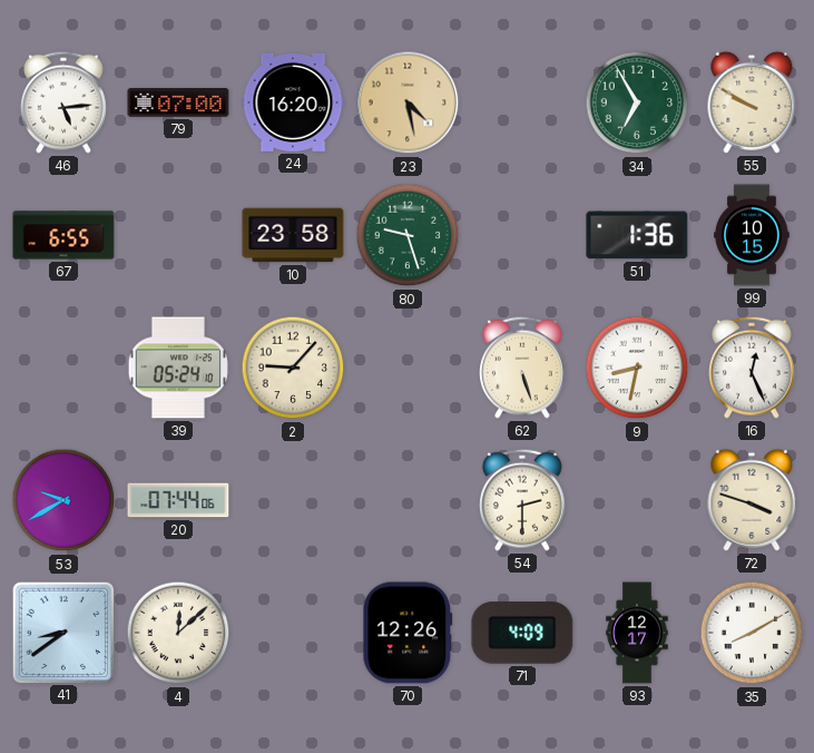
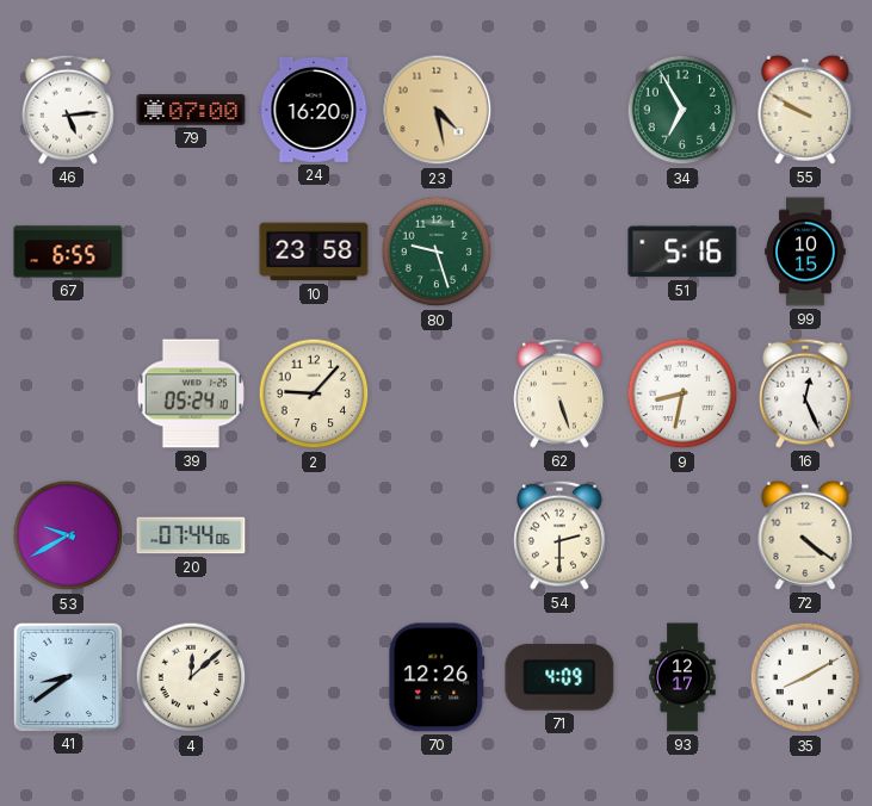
51: 1:36 -> 5:16 (682, 252)
72: 3:48 -> 4:21 (805, 535)
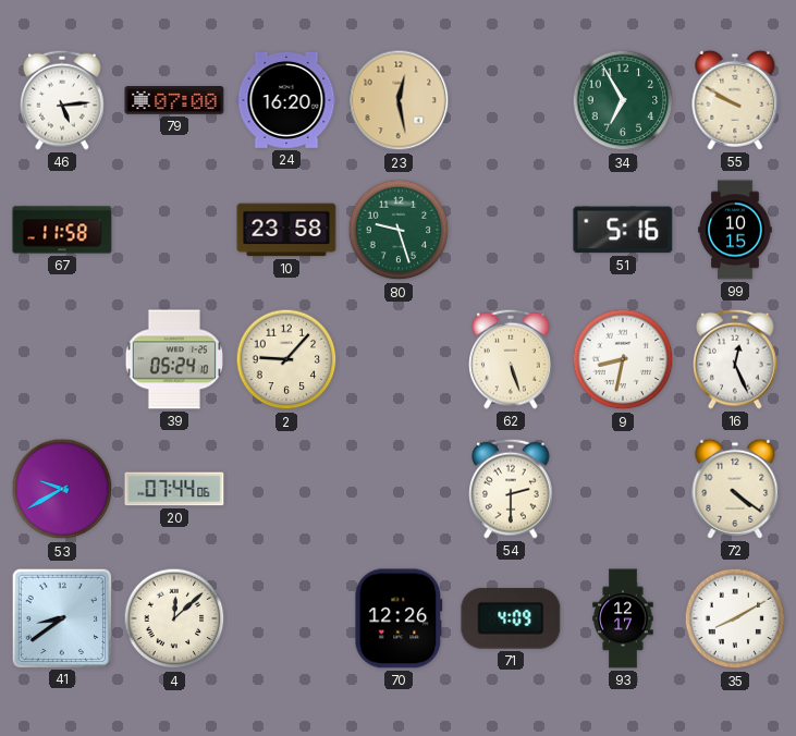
23: 4:28 -> 12:28 (399, 100)
67: 6:55 -> 11:58 (62, 230)
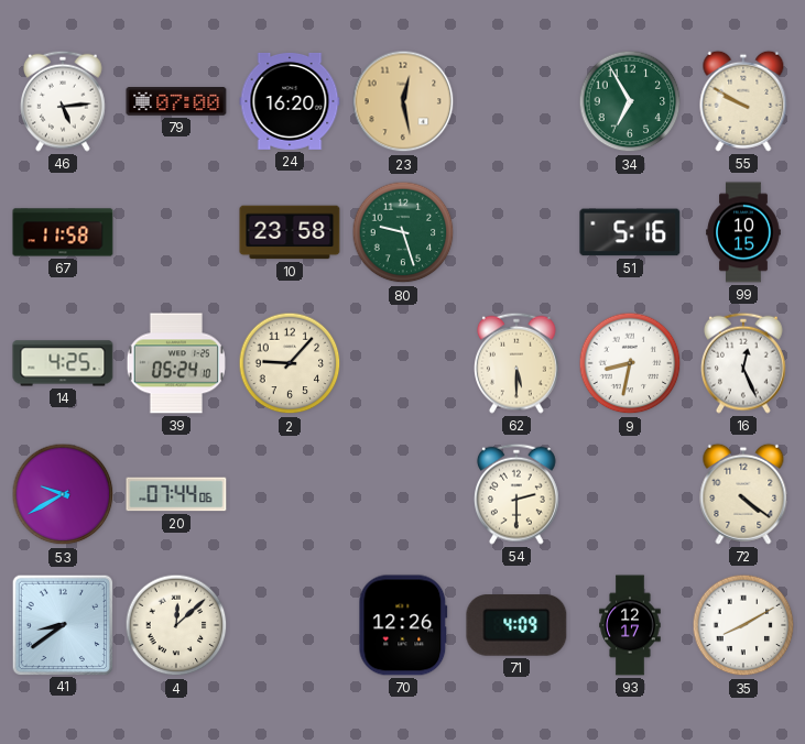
14: none -> 4:25 (63, 363)
62: 5:27 -> 5:30 (518, 363)
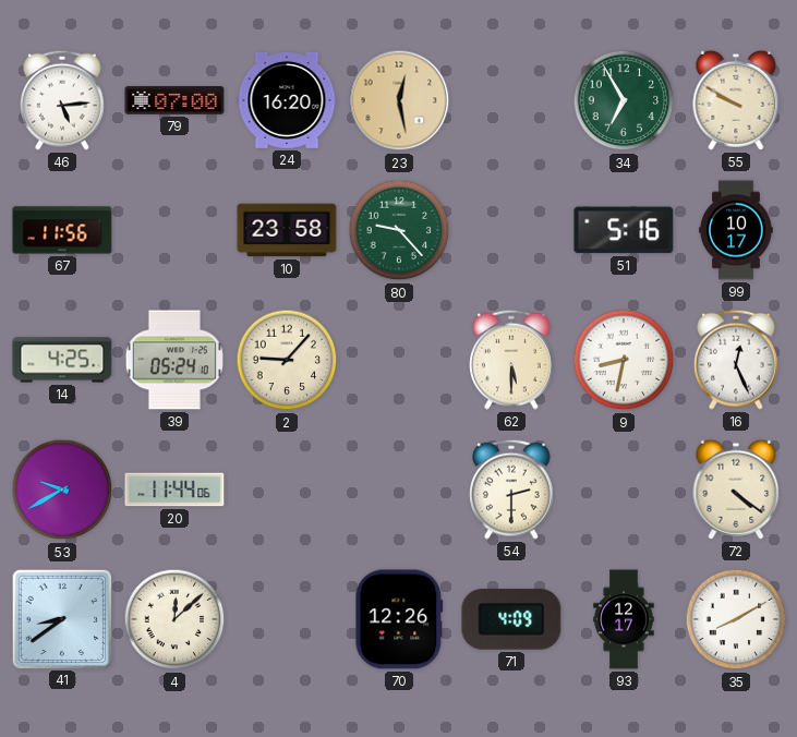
67: 11:58 -> 11:56 (62, 230)
80: 9:27 -> 9:23 (399, 230)
99: 10:15 -> 10:17 (736, 230)
20: 07:44 -> 11:44 (174, 490)
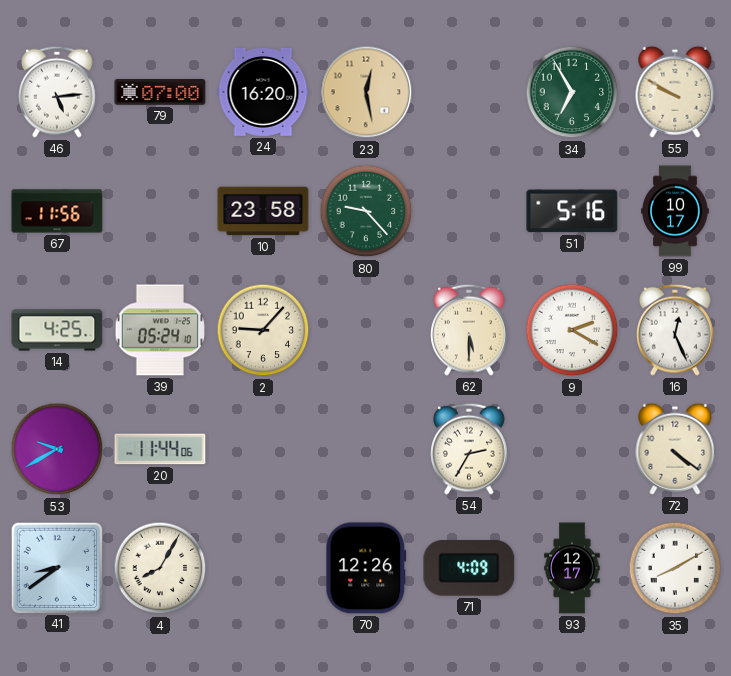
9: 8:32 -> 2:20 (572, 330)
54: 2:30 -> 2:35 (470, 449)
4: 12:08 -> 8:05 (160, 568)
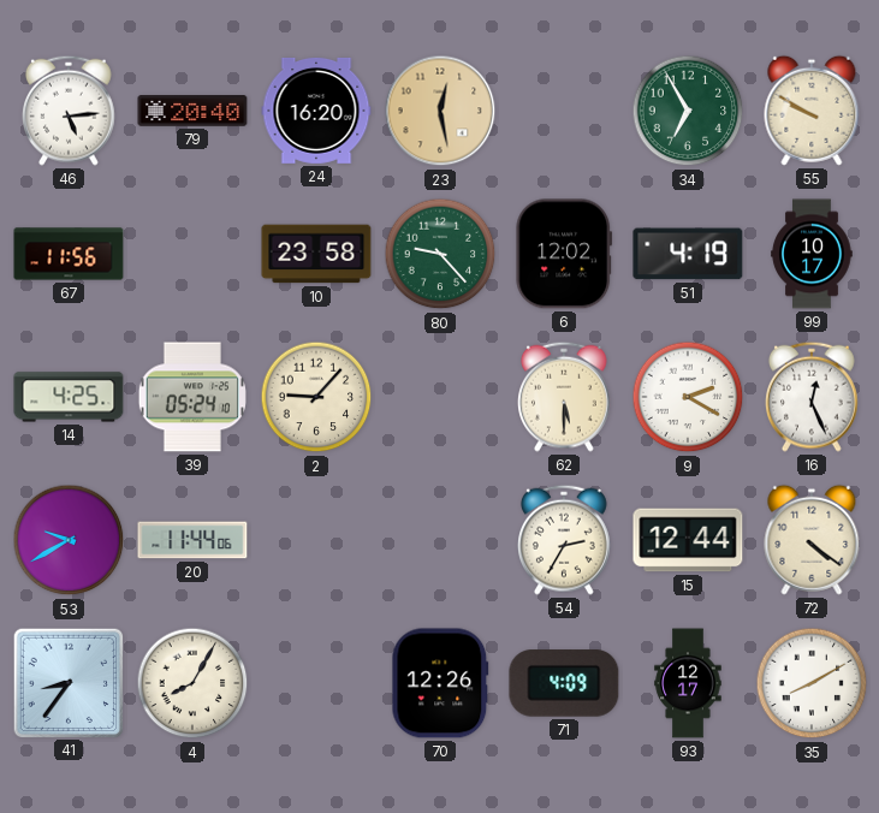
79: 07:00 -> 20:40 (192, 111)
6: none -> 12:02 (564, 254)
51: 5:16 -> 4:19 (688, 254)
15: none -> 12:44 (688, 540)
41: 8:39 -> 8:36 (67, 682)
